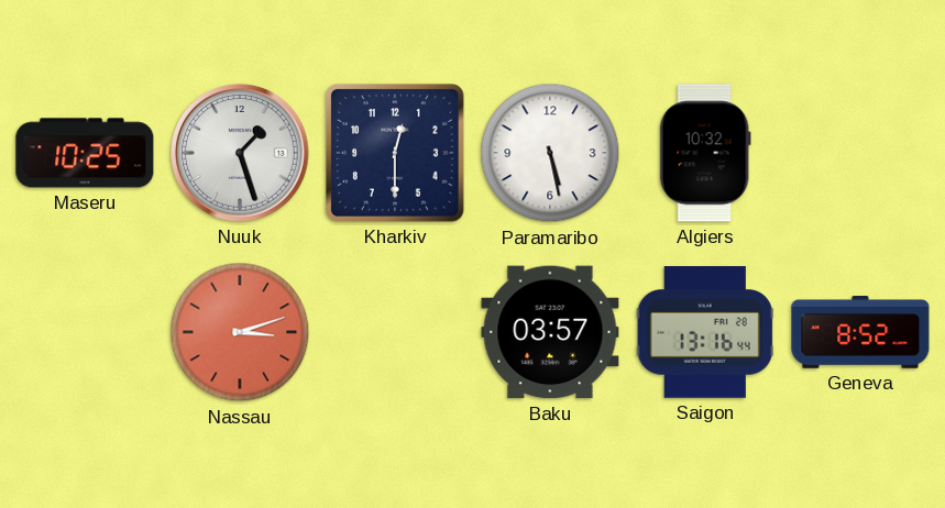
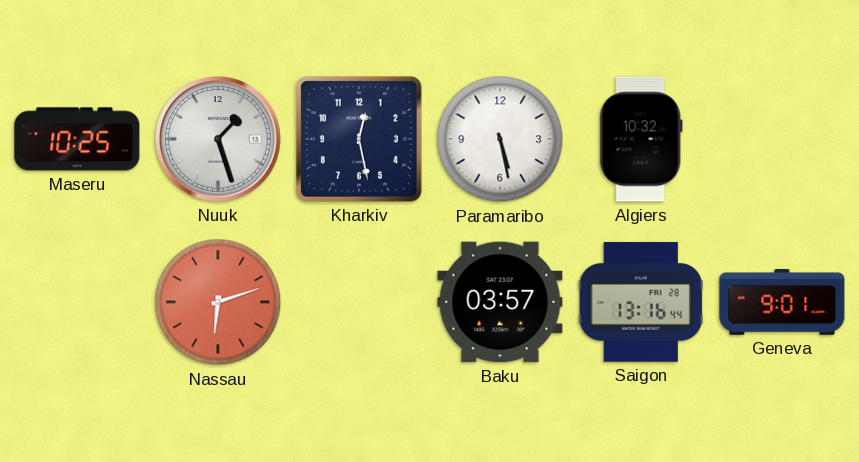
Kharkiv: 12:30 -> 12:28 (360, 140)
Nassau: 3:12 -> 6:12 (218, 302)
Geneva: 8:52 -> 9:01 (782, 303)
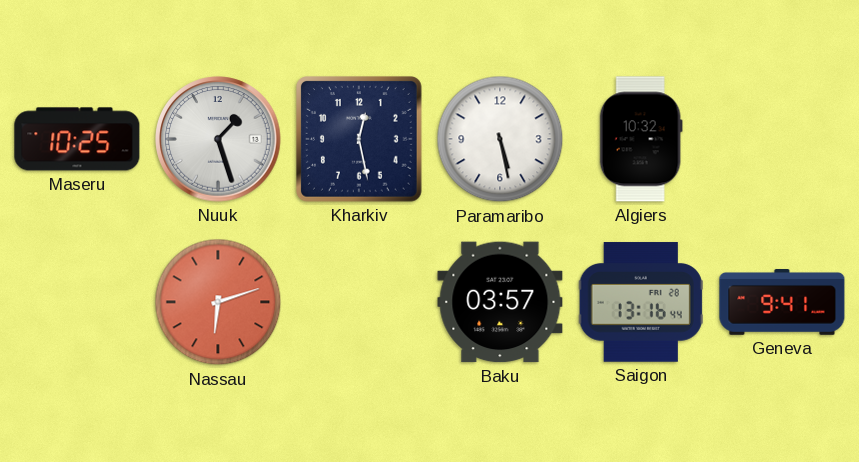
Geneva: 9:01 -> 9:41 (782, 303)
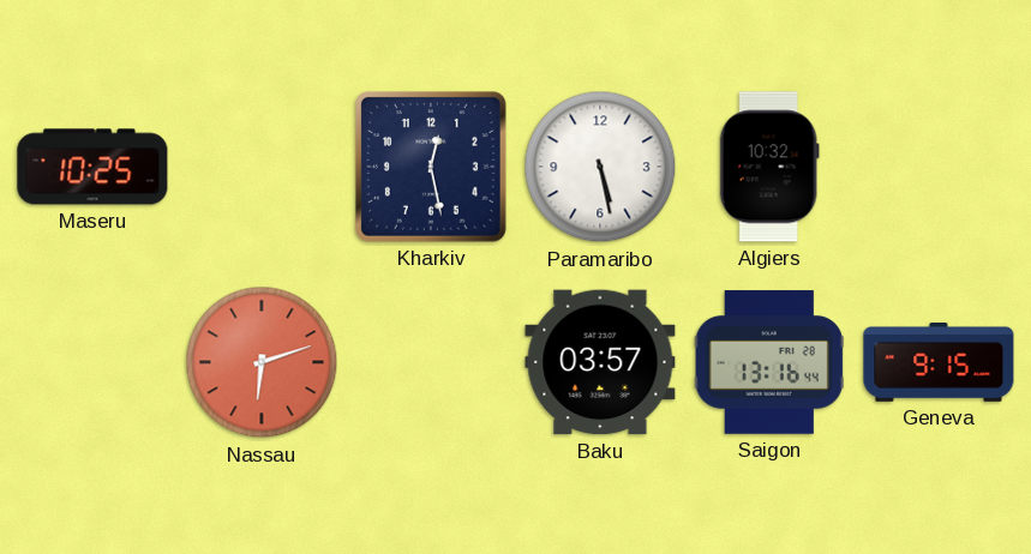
Nuuk: 1:27 -> none (218, 139)
Geneva: 9:41 -> 9:15 (939, 363)
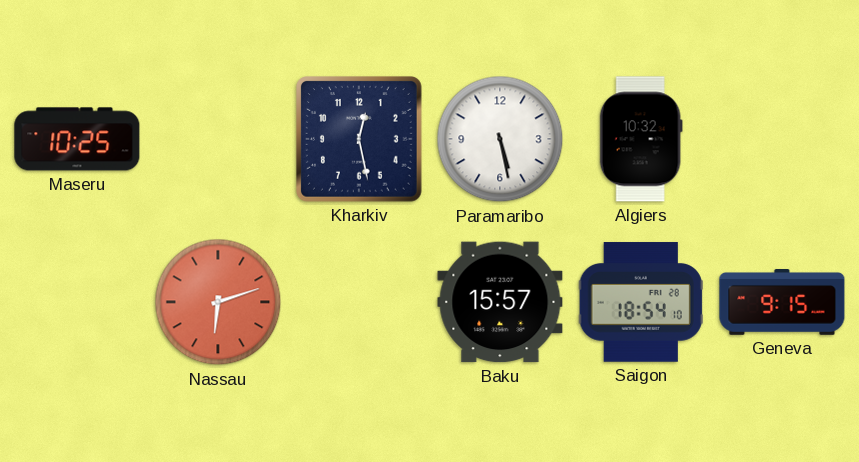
Baku: 03:57 -> 15:57 (500, 302)
Saigon: 13:16 -> 18:54 (641, 302)
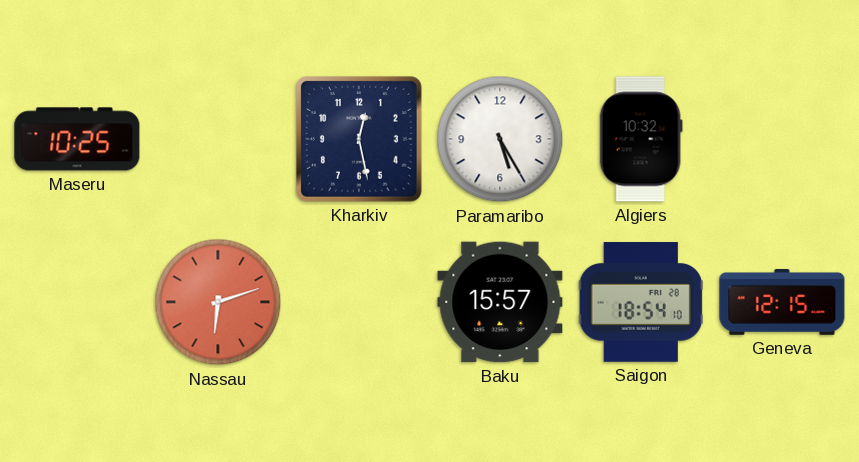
Paramaribo: 5:28 -> 5:25 (500, 139)
Geneva: 9:15 -> 12:15 (782, 303)
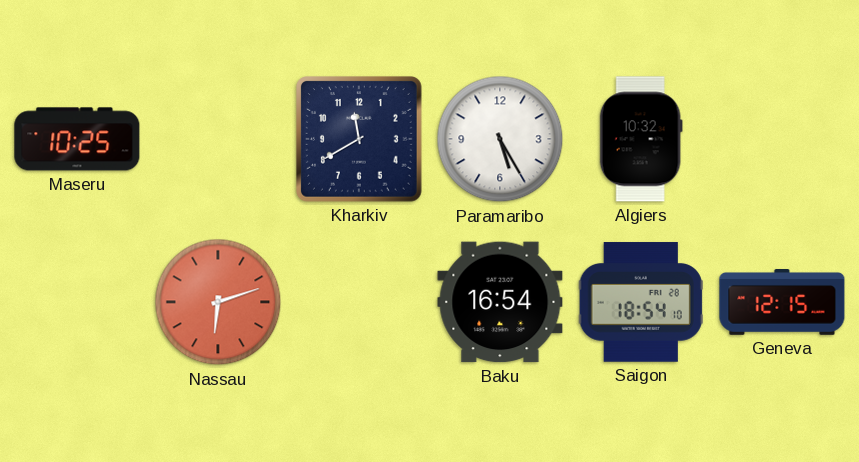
Kharkiv: 12:28 -> 11:40 (360, 140)
Baku: 15:57 -> 16:54 (500, 302)
